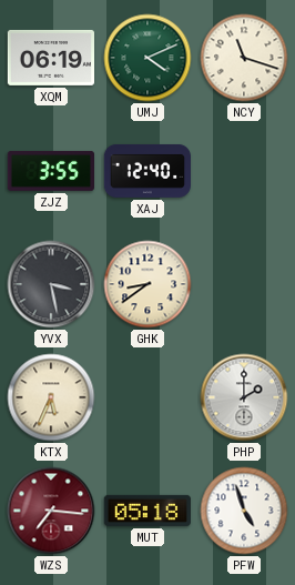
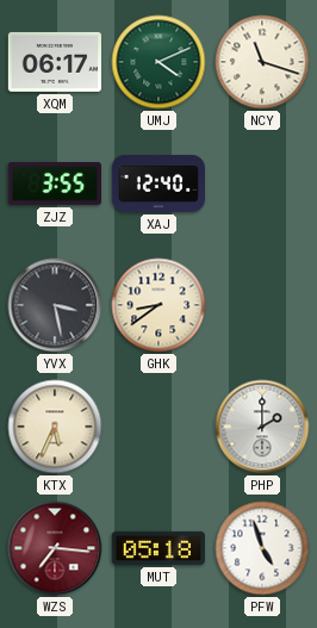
XQM: 06:19 -> 06:17 (54, 62)
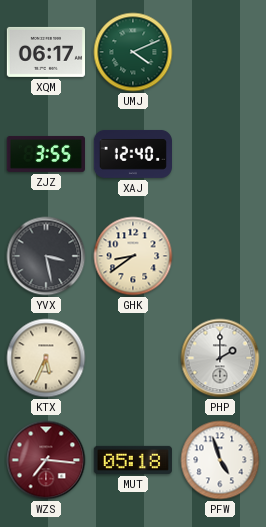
NCY: 11:18 -> none (262, 62)
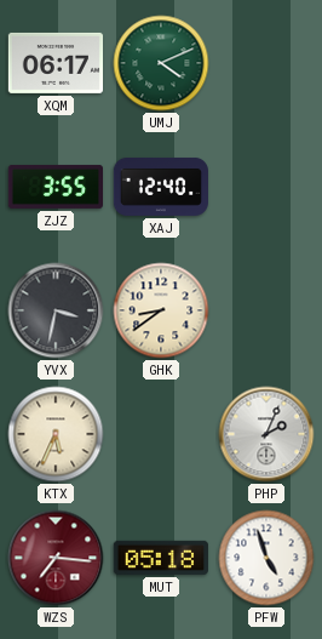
YVX: 3:28 -> 3:32 (56, 310)
PHP: 2:00 -> 2:04 (266, 434)
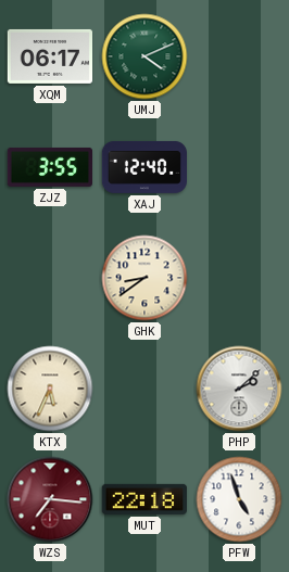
YVX: 3:32 -> none (56, 310)
PHP: 2:04 -> 2:08 (239, 389)
MUT: 05:18 -> 22:18 (144, 499)
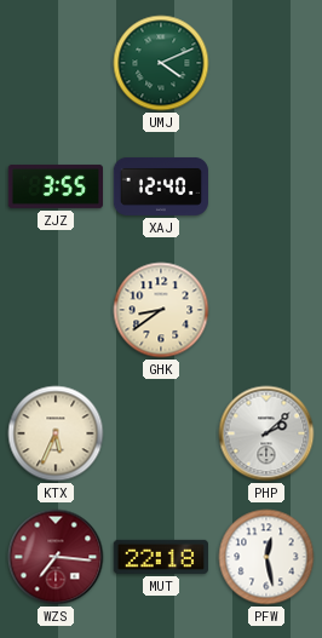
XQM: 06:17 -> none (49, 56)
PFW: 4:57 -> 12:28 (266, 557)
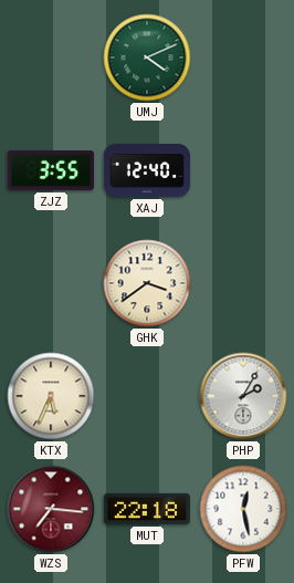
GHK: 8:39 -> 3:39 (147, 283)
PHP: 2:08 -> 2:05 (243, 396)
